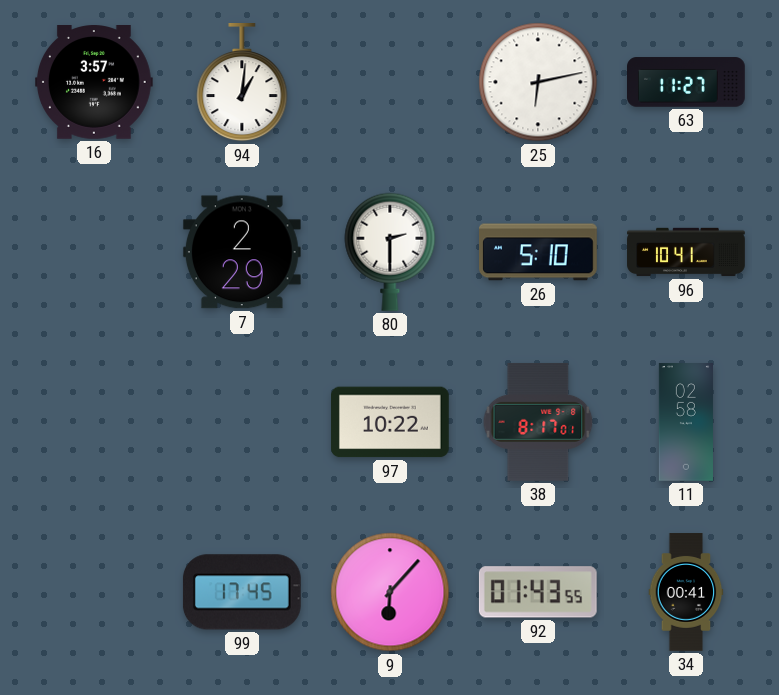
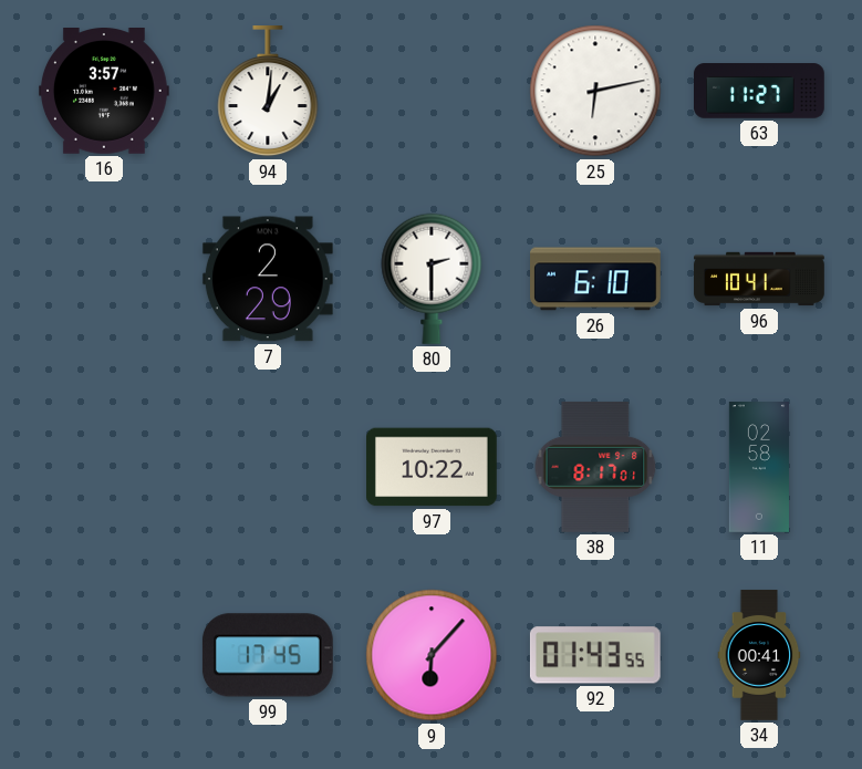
26: 5:10 -> 6:10 (596, 279)
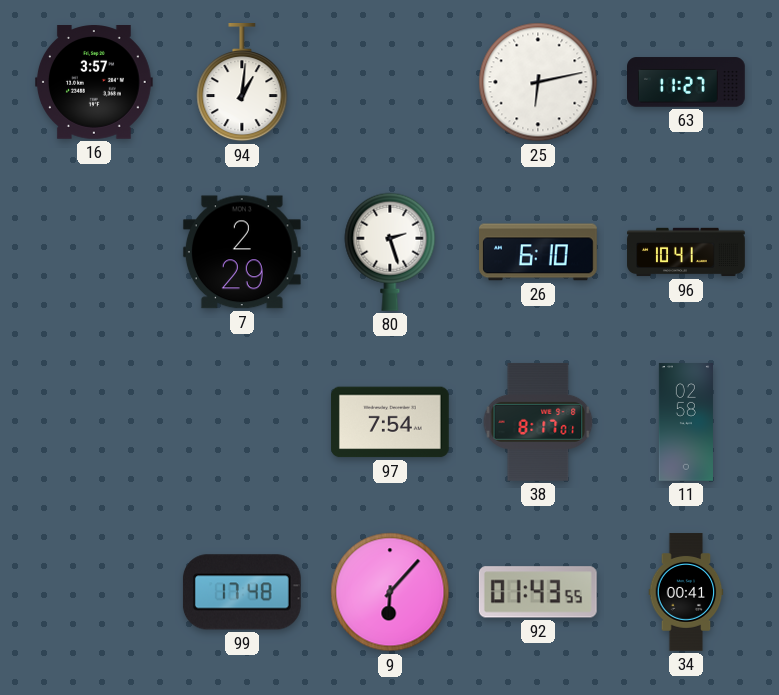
80: 2:30 -> 2:27 (390, 252)
97: 10:22 -> 7:54 (391, 422)
99: 17:45 -> 17:48 (242, 592)
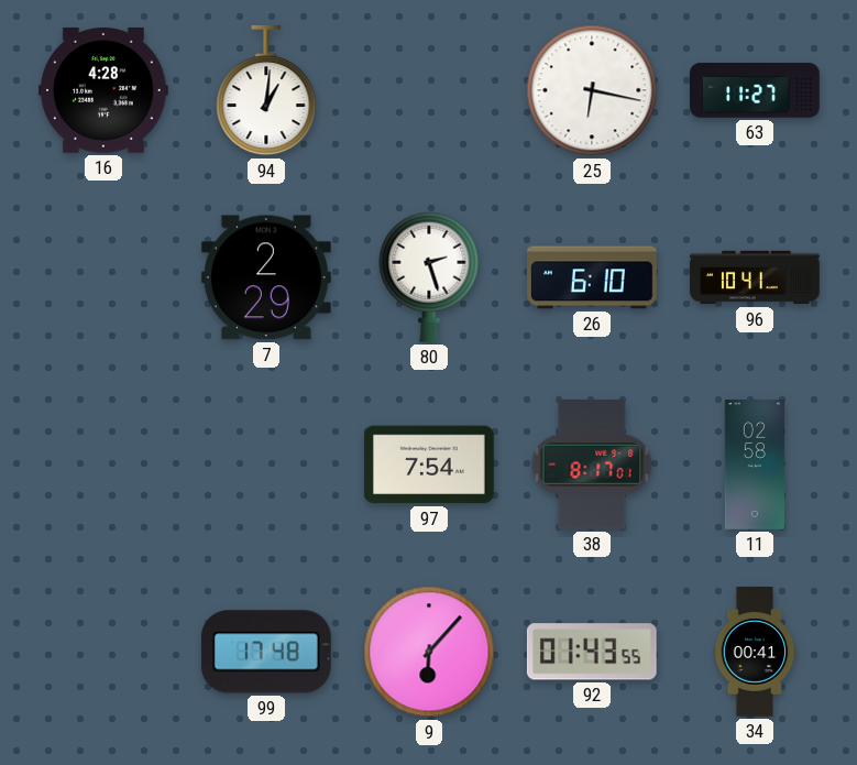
16: 3:57 -> 4:28 (105, 91)
25: 6:13 -> 6:17 (592, 90)
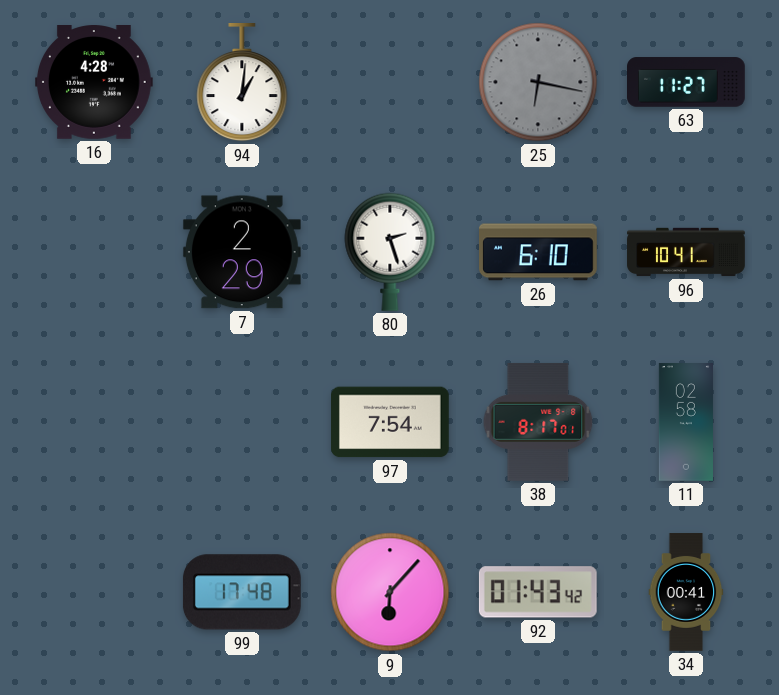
25 dial: white -> grey (538, 82)
92: 01:43:55 -> 01:43:42 (538, 592)
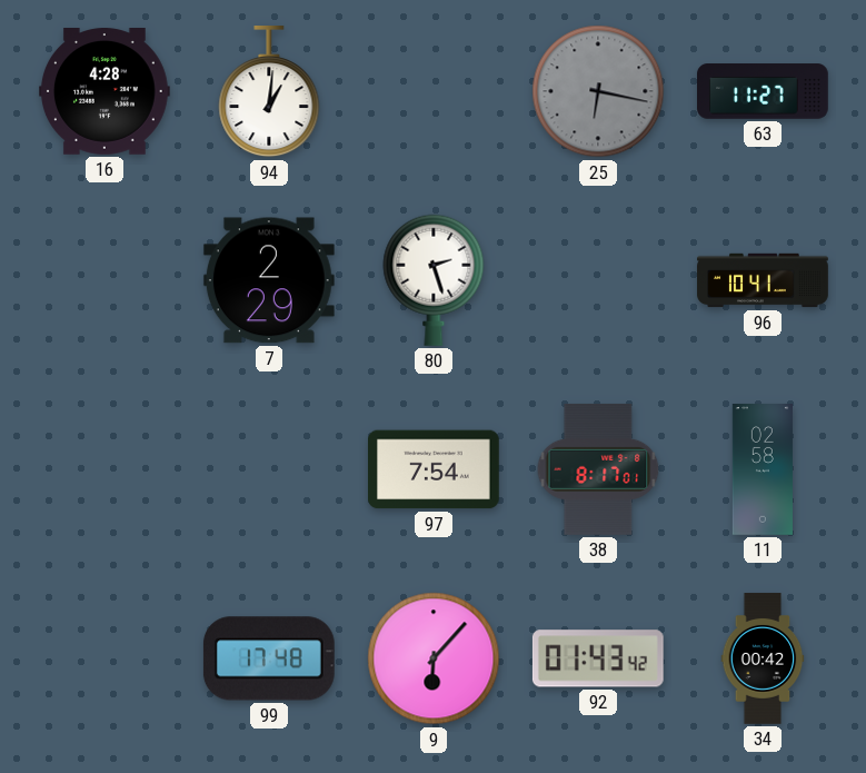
26: 6:10 -> none (539, 252)
34: 00:41 -> 00:42 (763, 658)
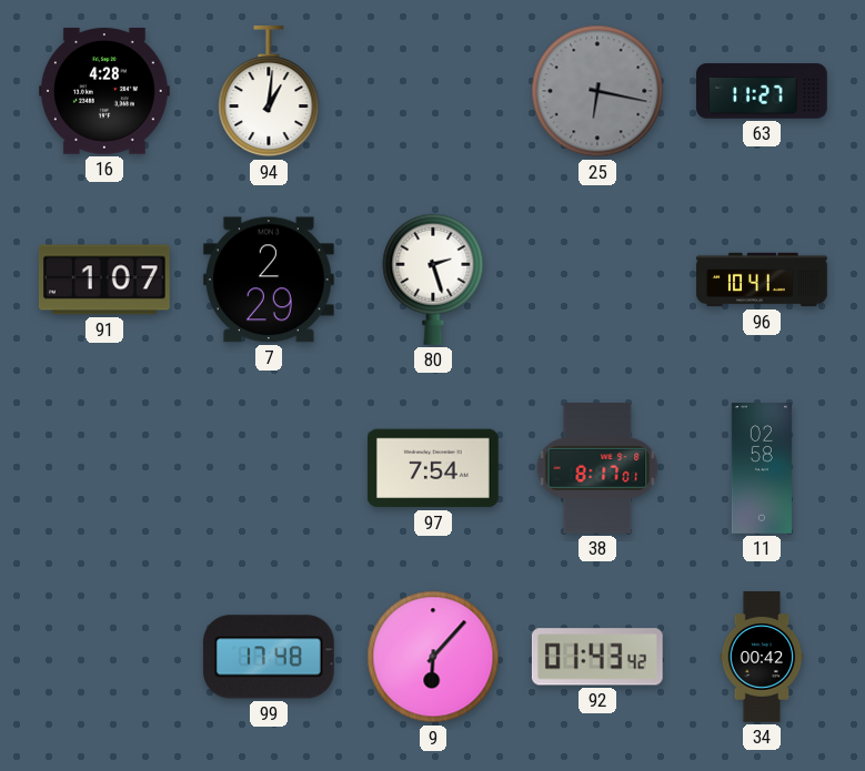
91: none -> 1:07 (104, 280)
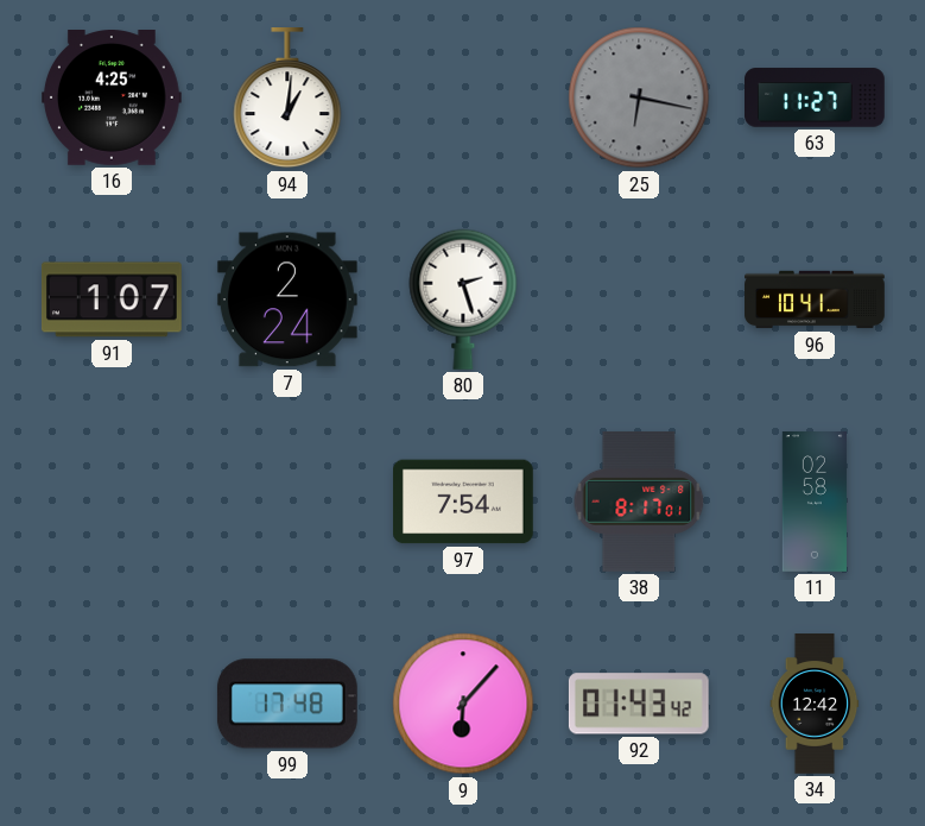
16: 4:28 -> 4:25 (113, 99)
7: 2:29 -> 2:24 (287, 299)
34: 00:42 -> 12:42 (815, 704)
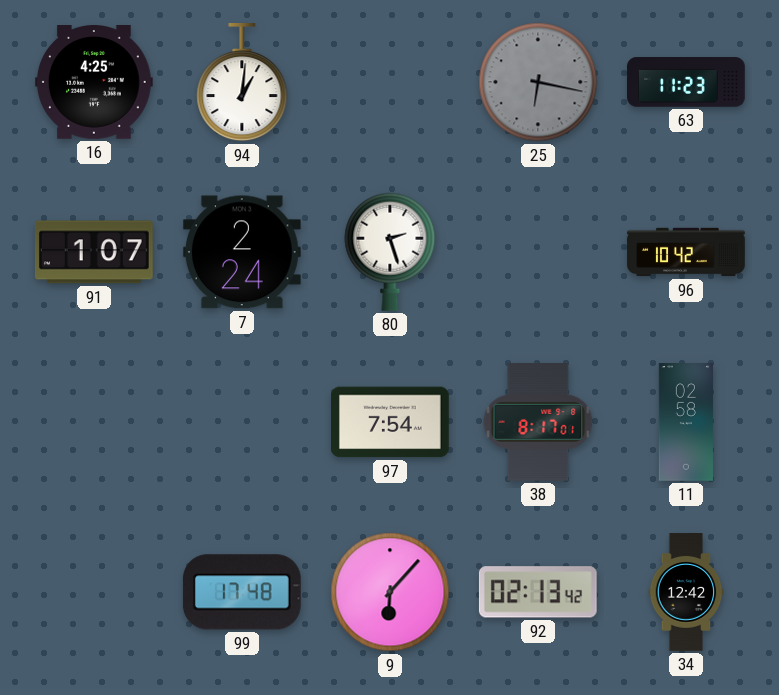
63: 11:27 -> 11:23 (687, 82)
96: 10:41 -> 10:42 (686, 252)
92: 01:43 -> 02:13 (538, 592)
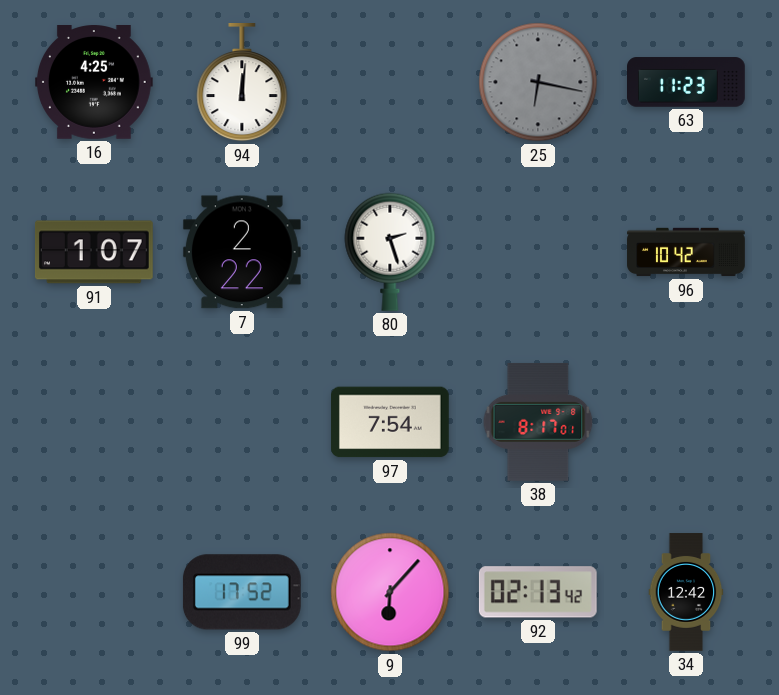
94: 1:01 -> 12:01 (242, 83)
7: 2:24 -> 2:22 (242, 252)
11: 02:58 -> none (686, 422)
99: 17:48 -> 17:52 (242, 592)
